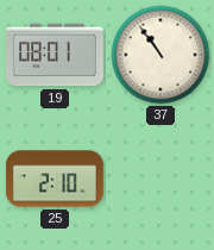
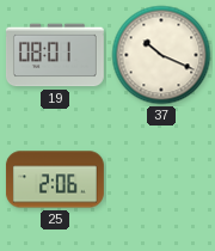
37: 10:54 -> 10:19 (161, 55)
25: 2:10 -> 2:06 (55, 179)
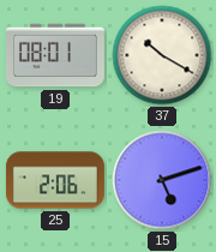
37: 10:19 -> 10:20 (162, 55)
15: none -> 5:12 (162, 180)
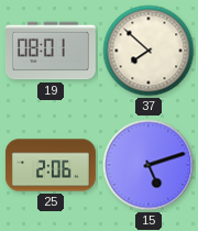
37: 10:20 -> 7:52 (148, 51)
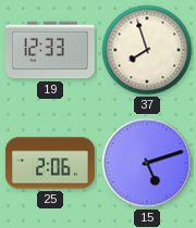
19: 08:01 -> 12:33 (50, 50)
37: 7:52 -> 7:57 (147, 50)
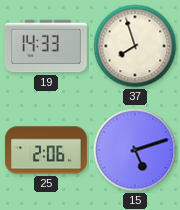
19: 12:33 -> 14:33 (46, 46)
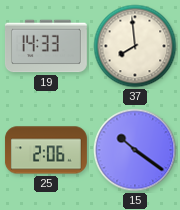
37: 7:57 -> 7:59 (135, 46)
15: 5:12 -> 10:21 (135, 150)
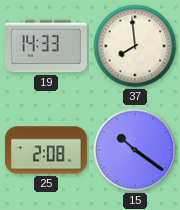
25: 2:06 -> 2:08 (46, 150)
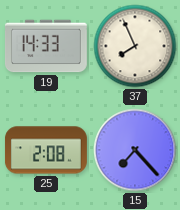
37: 7:59 -> 7:56 (135, 46)
15: 10:21 -> 7:23 (135, 150)
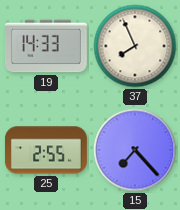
25: 2:08 -> 2:55 (46, 150)
